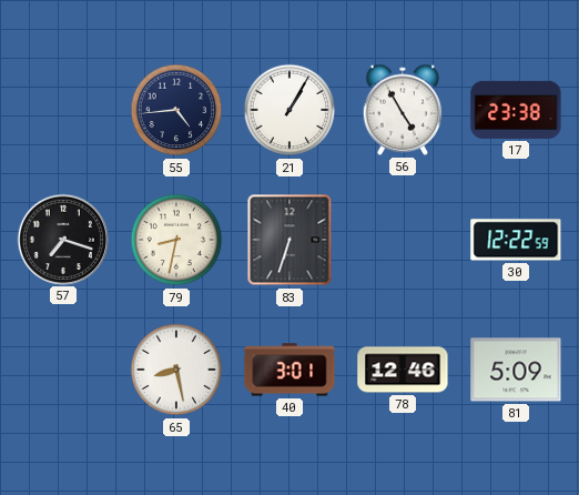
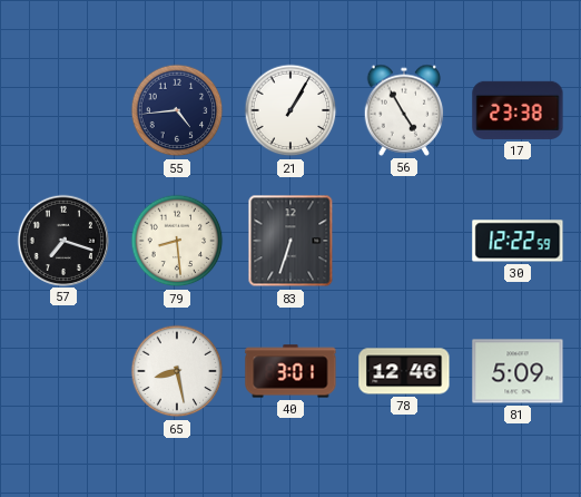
79: 8:32 -> 8:29 (177, 241)
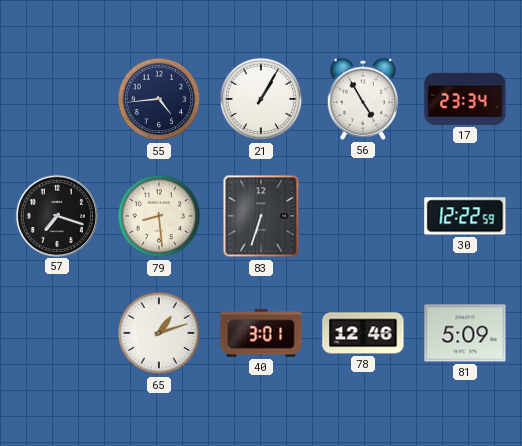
17: 23:38 -> 23:34 (465, 99)
65: 8:28 -> 1:12 (159, 333)
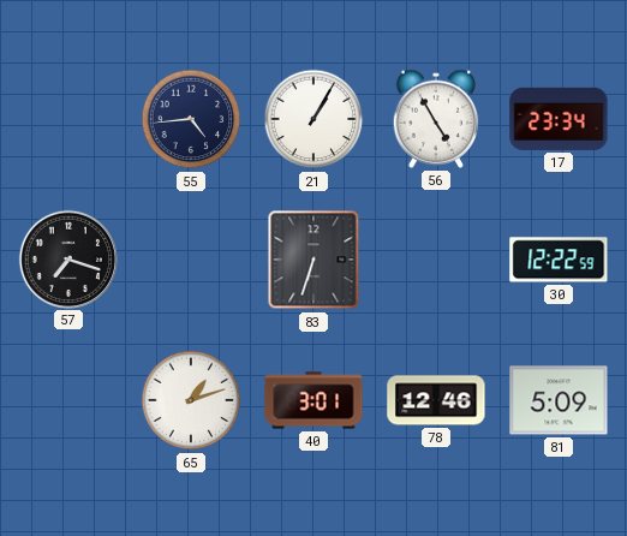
79: 8:29 -> none (159, 216)
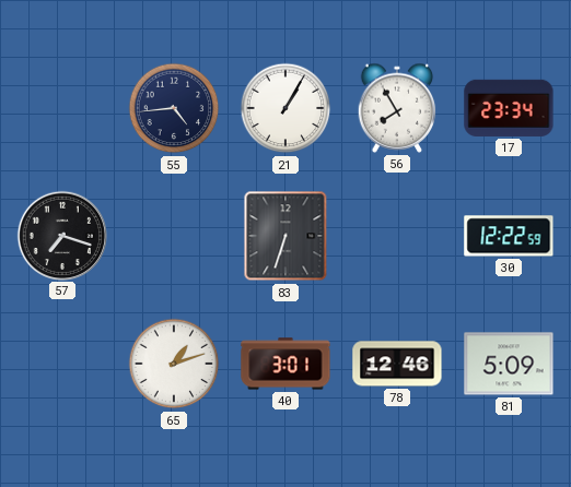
56: 4:55 -> 7:55 (397, 108)
